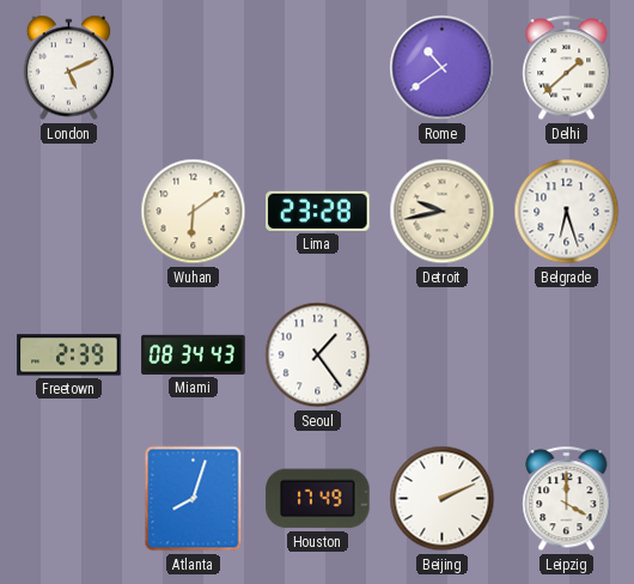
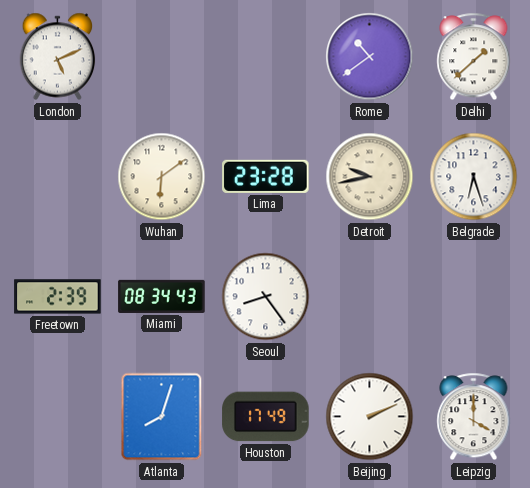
Seoul: 1:24 -> 8:24 (266, 297)
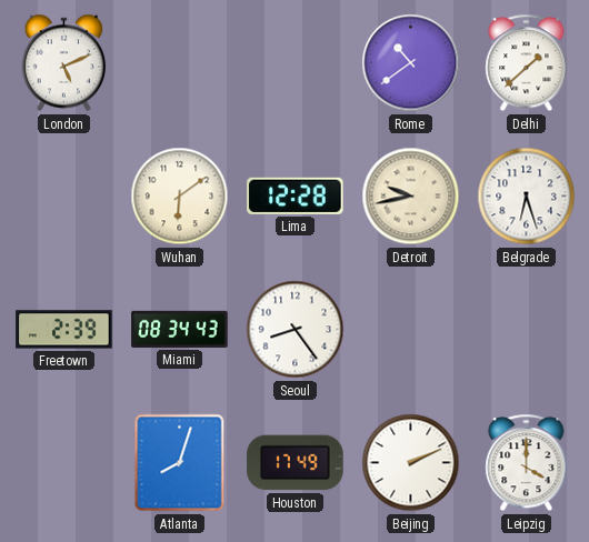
Lima: 23:28 -> 12:28 (296, 195)
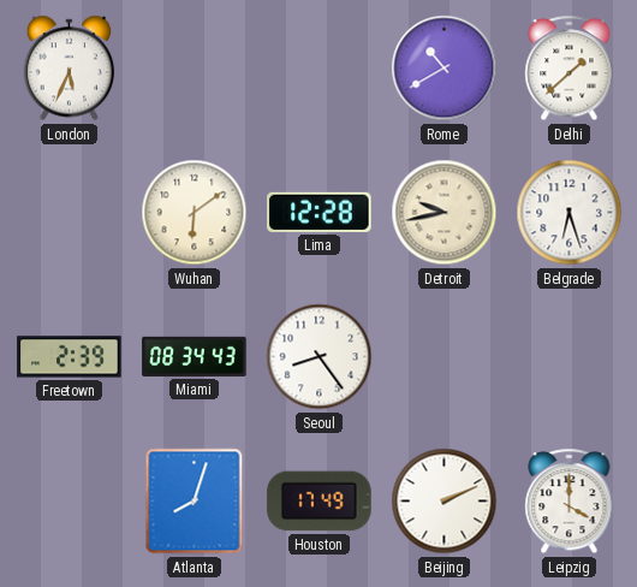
London: 5:11 -> 5:34 (70, 69)
Rome: 10:39 -> 10:40 (445, 69)
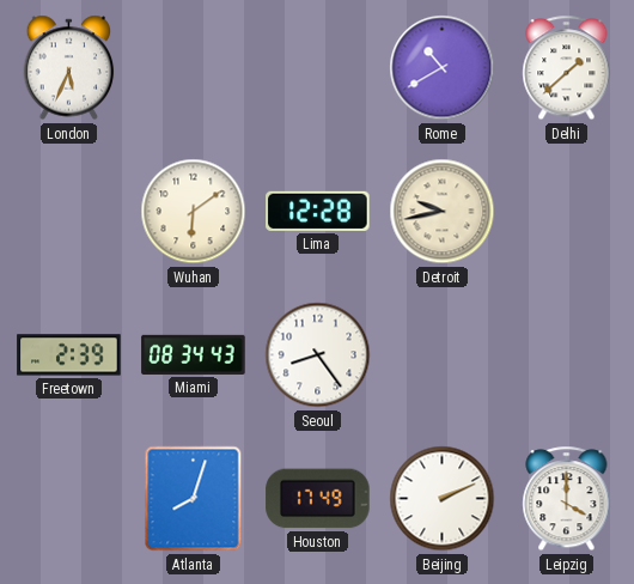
Belgrade: 6:27 -> none (570, 213)
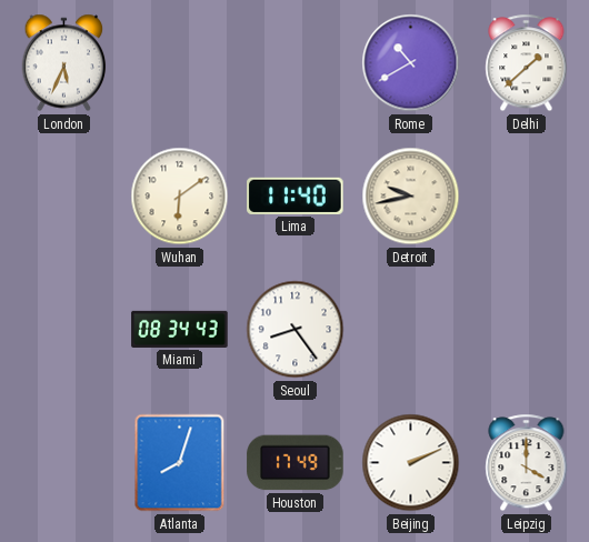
Lima: 12:28 -> 11:40 (296, 195)
Freetown: 2:39 -> none (69, 355)
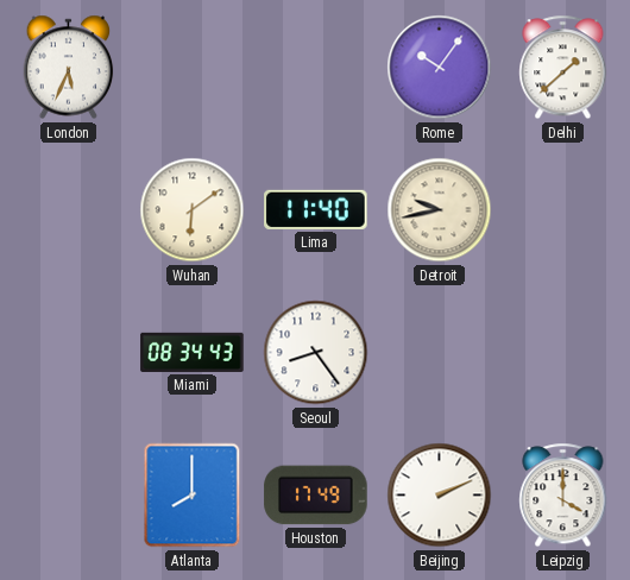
Rome: 10:40 -> 10:06 (440, 68)
Atlanta: 8:03 -> 8:00 (193, 496)
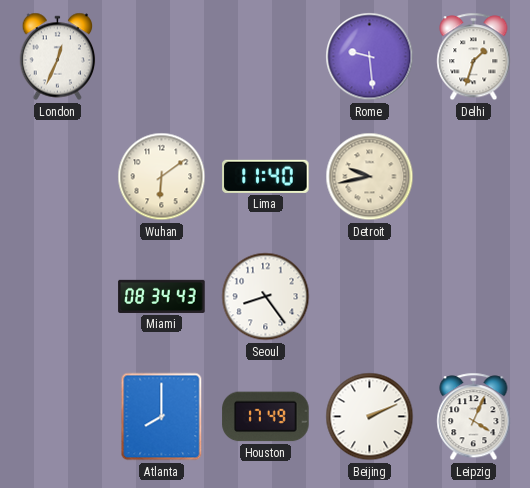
London: 5:34 -> 12:34 (58, 57)
Rome: 10:06 -> 9:29 (370, 57)
Delhi: 1:38 -> 1:33 (474, 57)
Leipzig: 4:00 -> 4:04 (474, 417)
